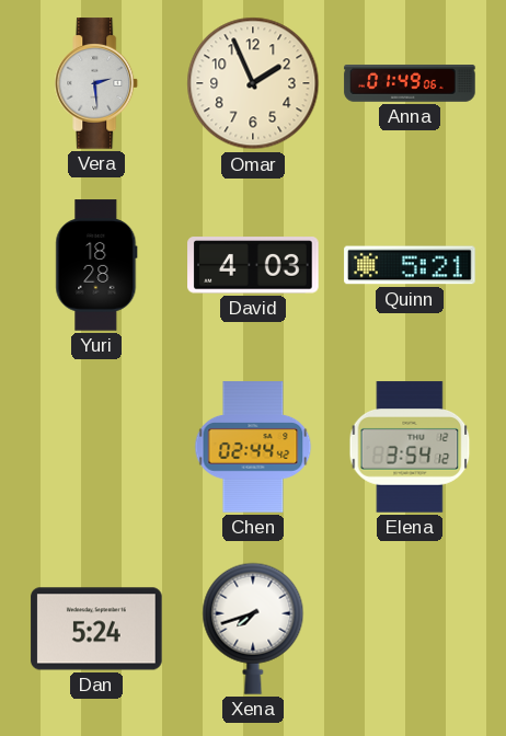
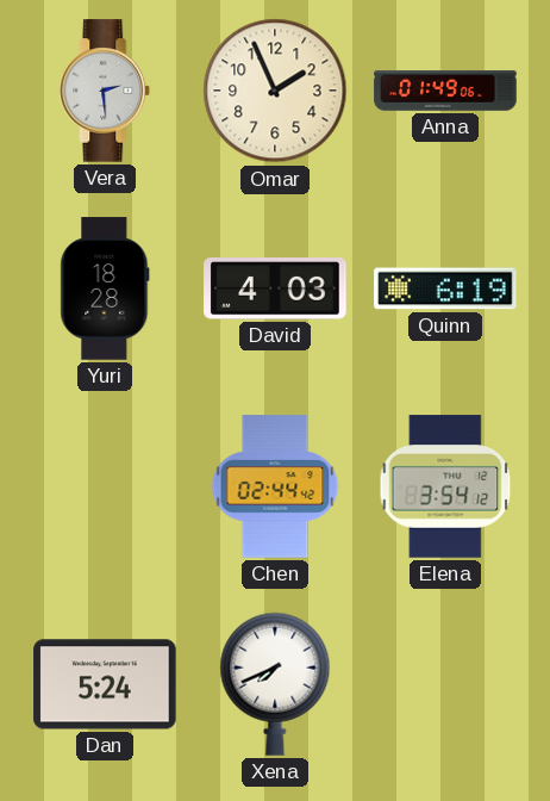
Quinn: 5:21 -> 6:19 (445, 288)
Xena: 7:42 -> 7:41 (275, 684)
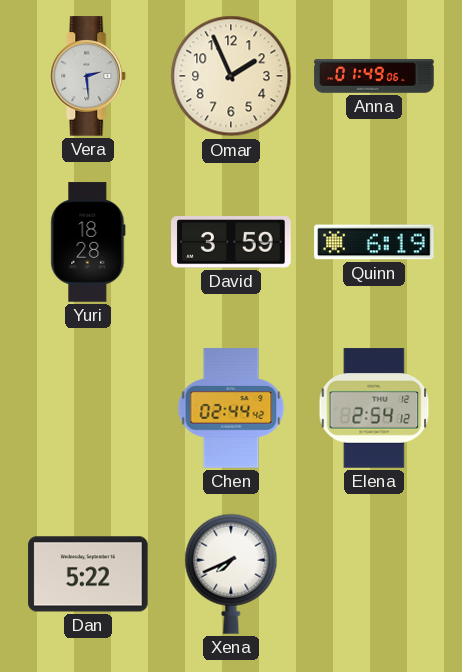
David: 4:03 -> 3:59 (231, 242)
Elena: 3:54 -> 2:54 (374, 408)
Dan: 5:24 -> 5:22 (88, 574)
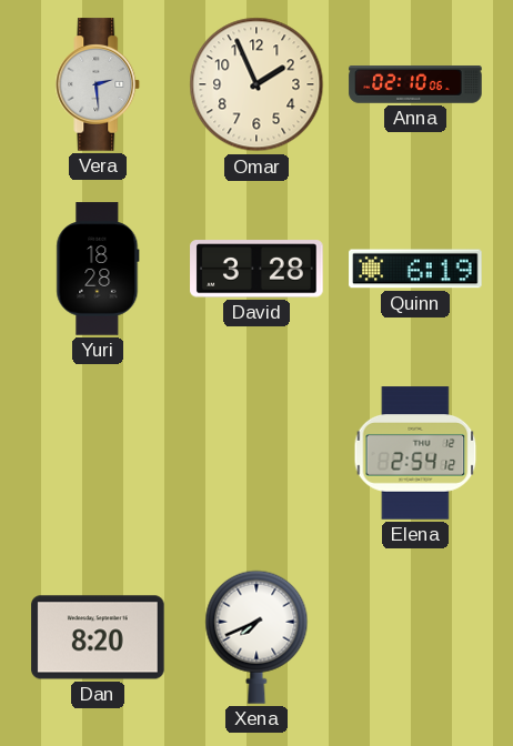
Anna: 01:49 -> 02:10 (415, 85)
David: 3:59 -> 3:28 (256, 269)
Chen: 02:44 -> none (231, 408)
Dan: 5:22 -> 8:20 (98, 637)
